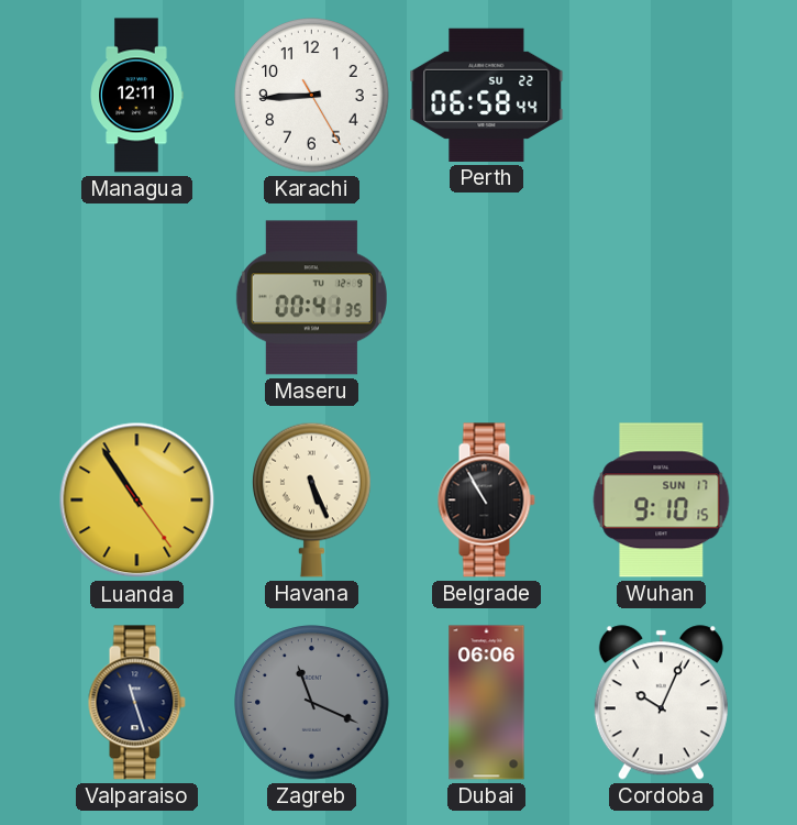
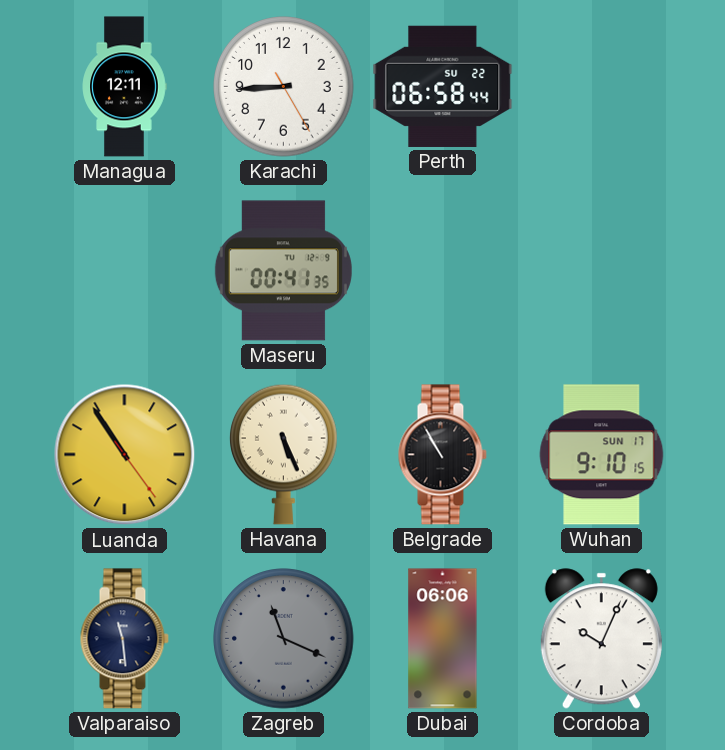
Valparaiso: 11:27 -> 11:29 (124, 639)
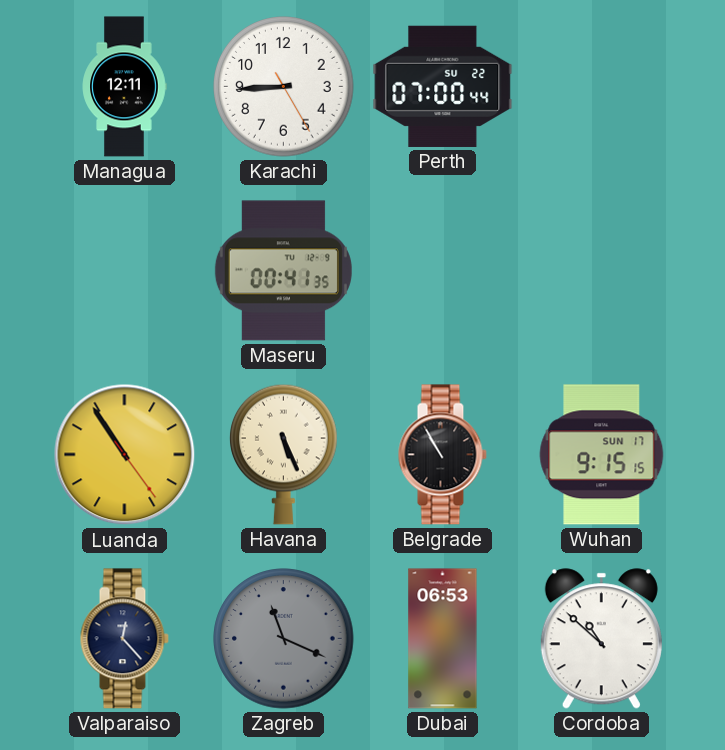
Perth: 06:58 -> 07:00 (443, 86)
Wuhan: 9:10 -> 9:15 (602, 455)
Valparaiso: 11:29 -> 12:23 (124, 639)
Dubai: 06:06 -> 06:53 (443, 639)
Cordoba: 10:04 -> 10:52 (601, 639)
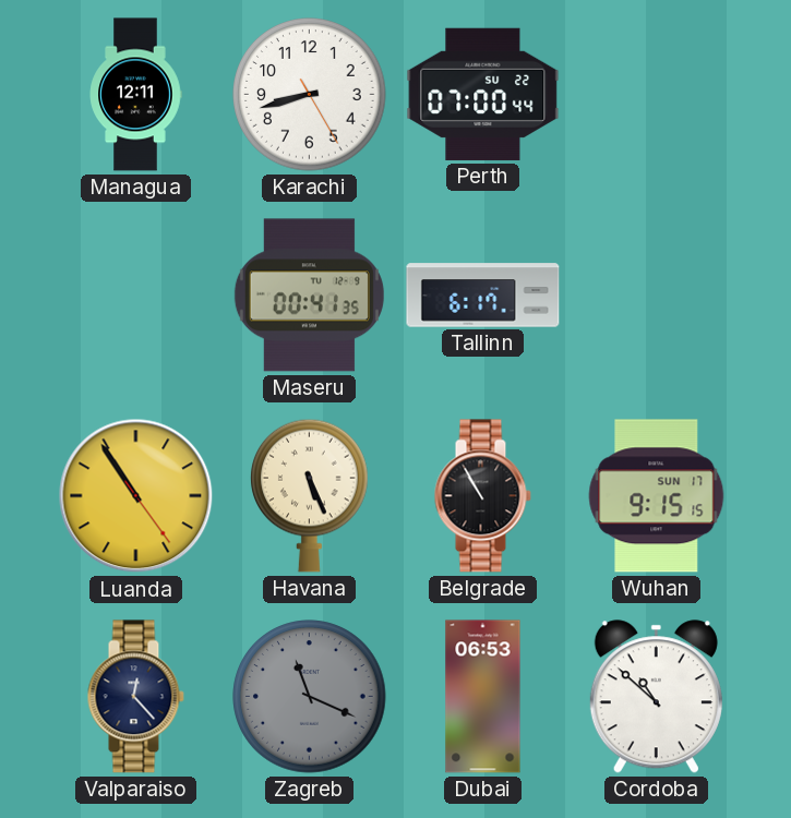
Karachi: 8:44 -> 8:42 (310, 95)
Tallinn: none -> 6:17 (483, 296)
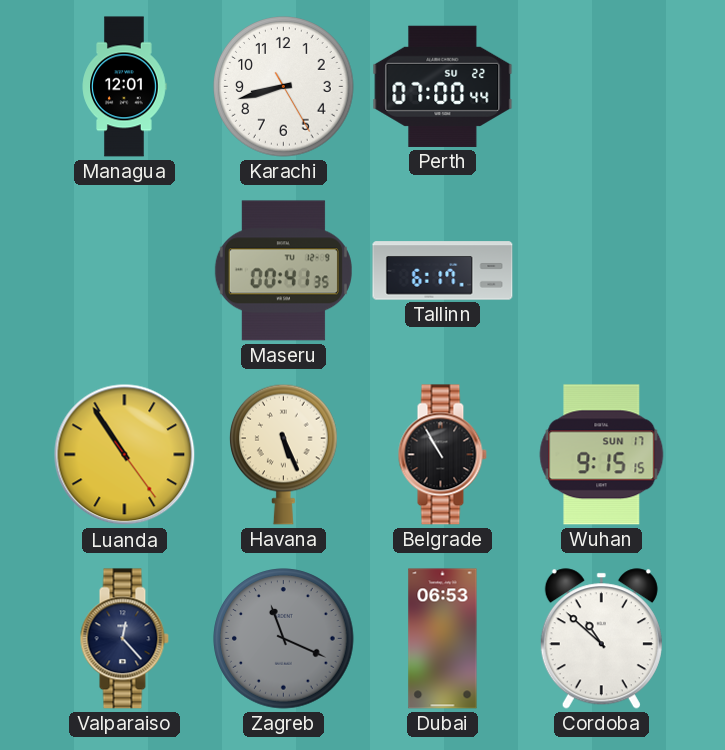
Managua: 12:11 -> 12:01 (124, 87)
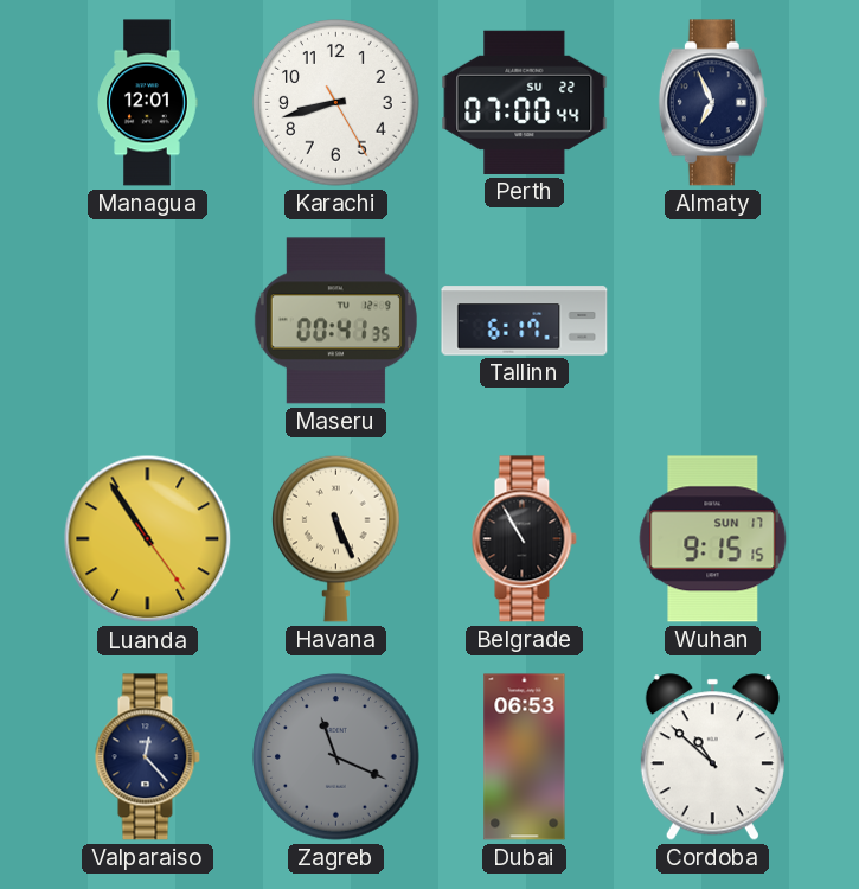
Almaty: none -> 6:56 (712, 103)
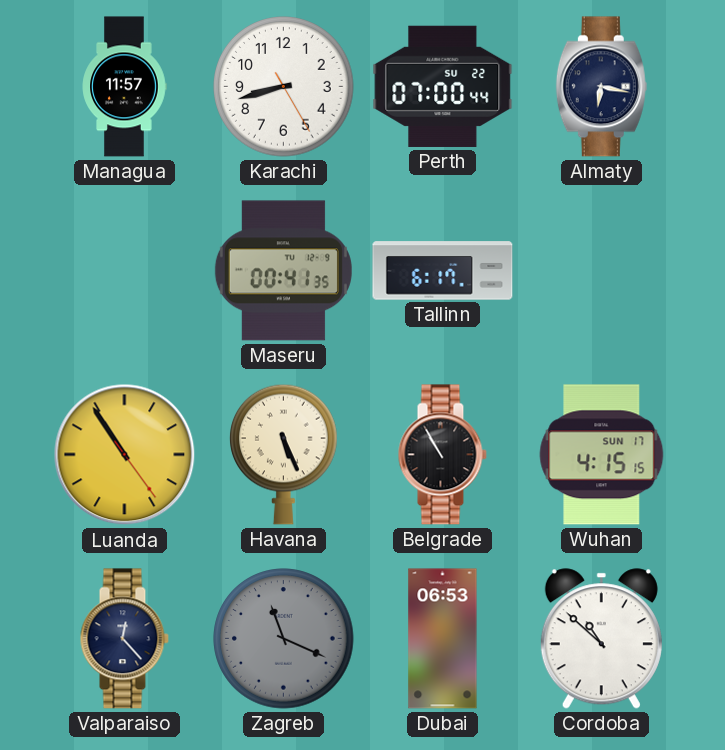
Managua: 12:01 -> 11:57 (124, 87)
Almaty: 6:56 -> 6:17 (601, 87)
Wuhan: 9:15 -> 4:15 (602, 455)
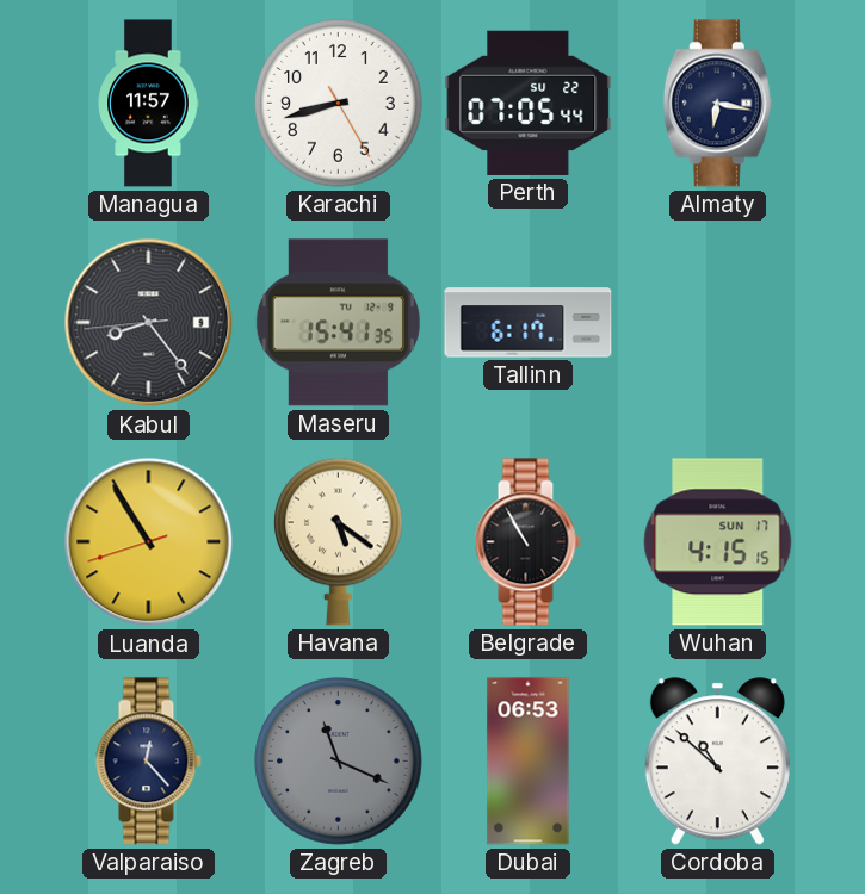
Perth: 07:00 -> 07:05 (529, 103)
Kabul: none -> 8:23 (149, 323)
Maseru: 00:41 -> 15:41 (338, 323)
Luanda: 10:54:24 -> 10:54:42 (149, 542)
Havana: 5:26 -> 5:21 (339, 541)
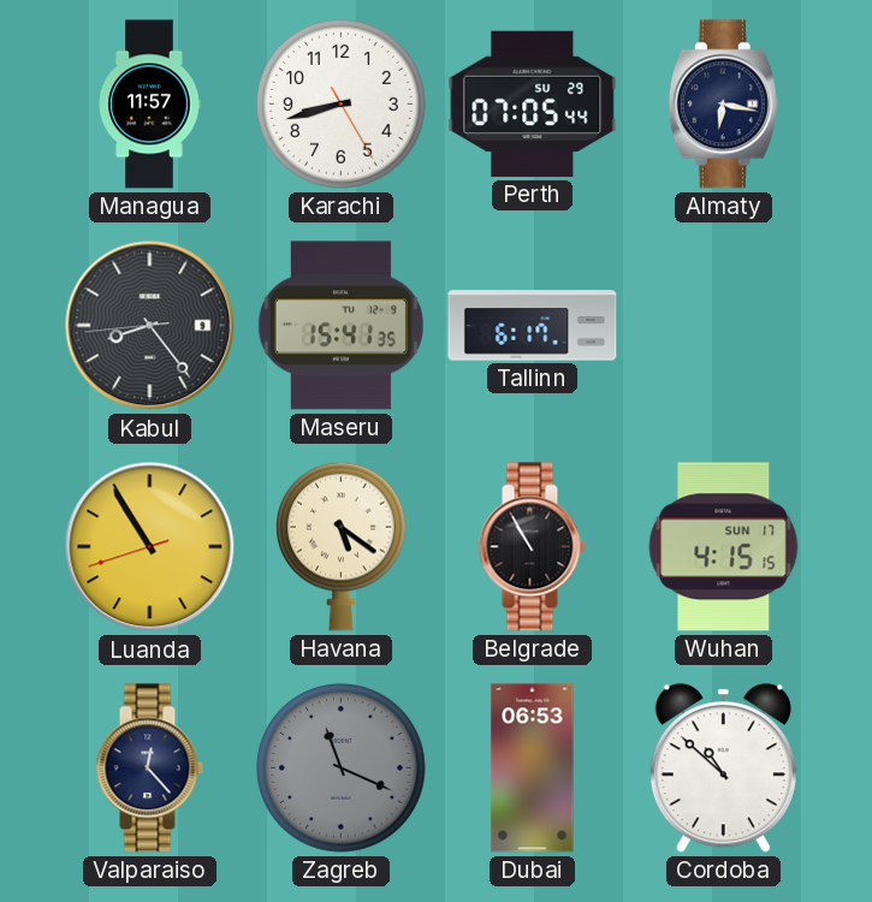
Perth date: SU 22 -> SU 29 (533, 103)
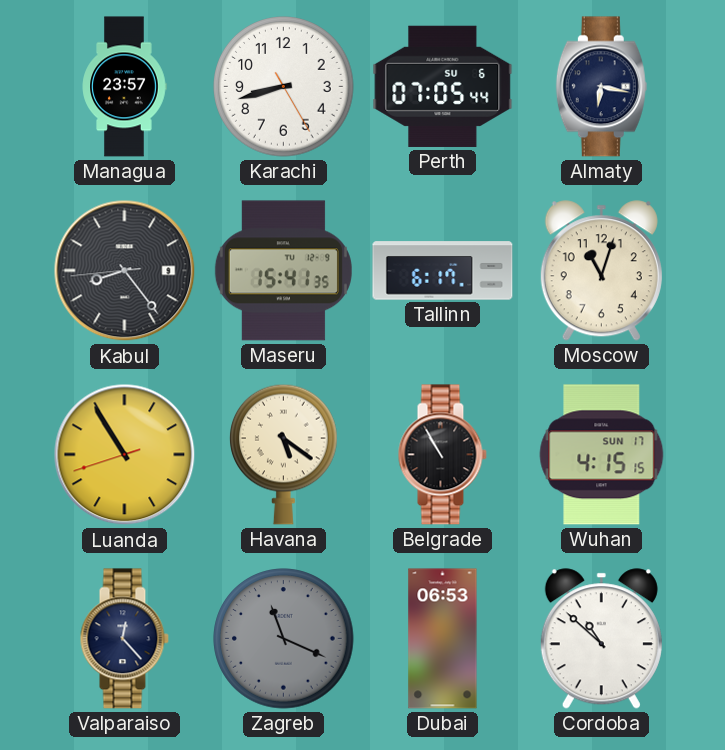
Managua: 11:57 -> 23:57 (124, 87)
Perth date: SU 29 -> SU 6 (443, 86)
Moscow: none -> 11:03 (601, 271)
